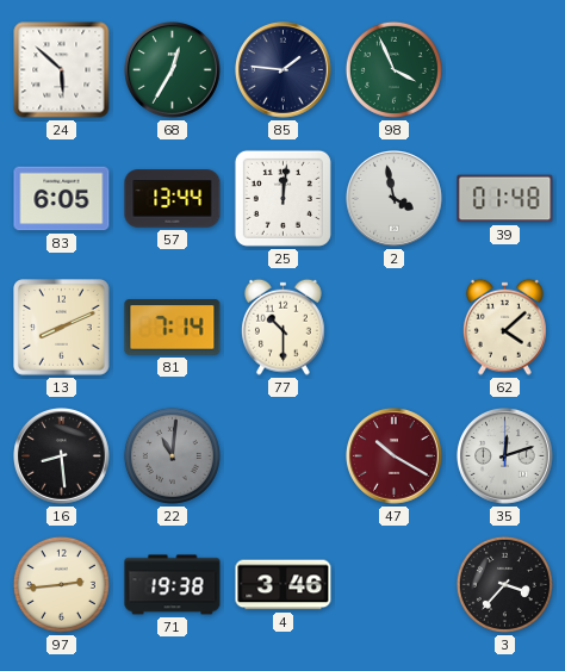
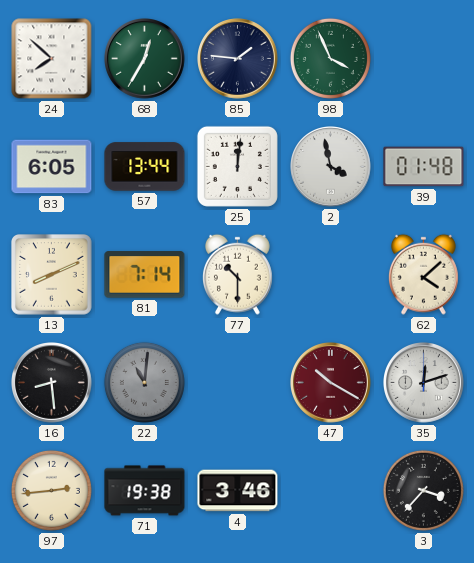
24: 5:52 -> 7:52 (52, 59)
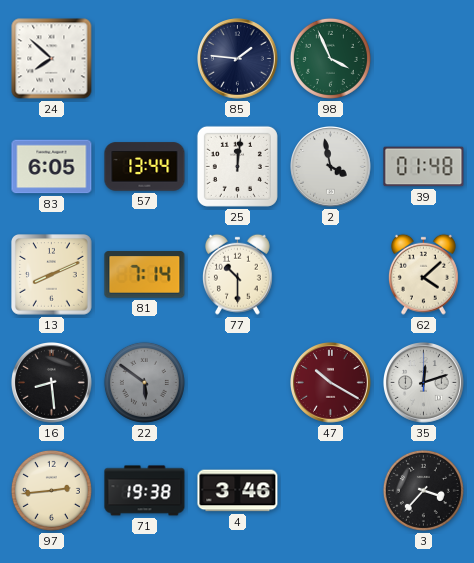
68: 12:35 -> none (145, 59)
22: 11:01 -> 5:51 (144, 382)
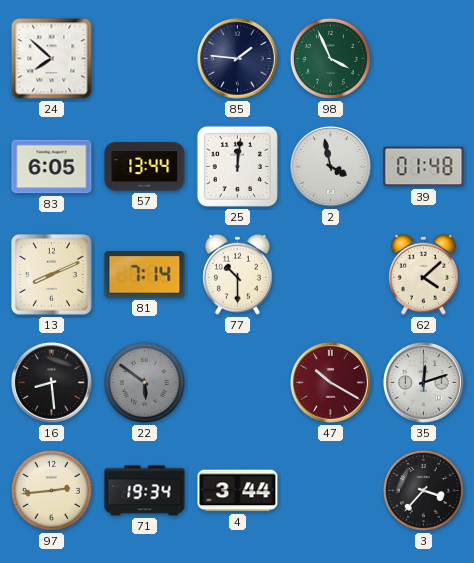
71: 19:38 -> 19:34 (145, 491)
4: 3:46 -> 3:44 (238, 491)
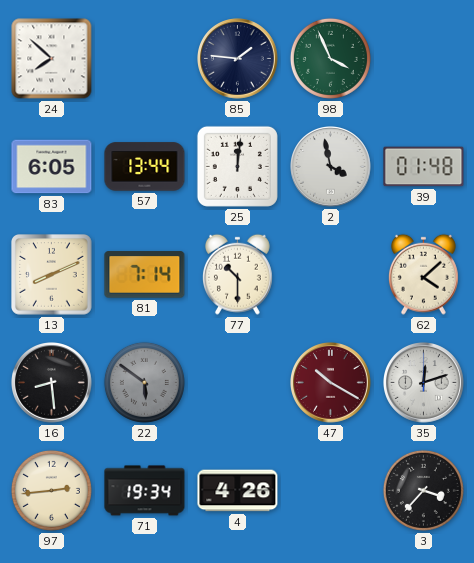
4: 3:44 -> 4:26 (238, 491)
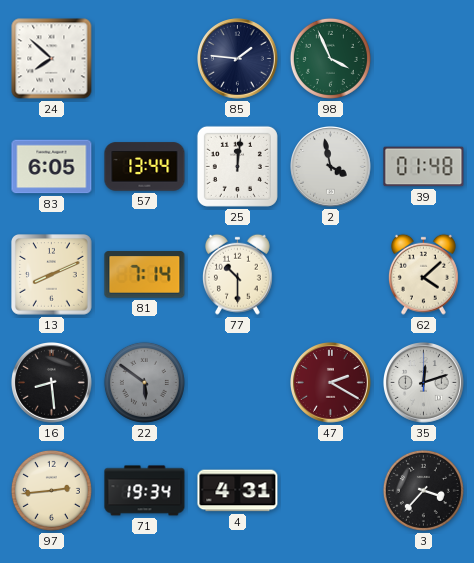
47: 10:20 -> 2:20 (331, 383)
4: 4:26 -> 4:31 (238, 491)
